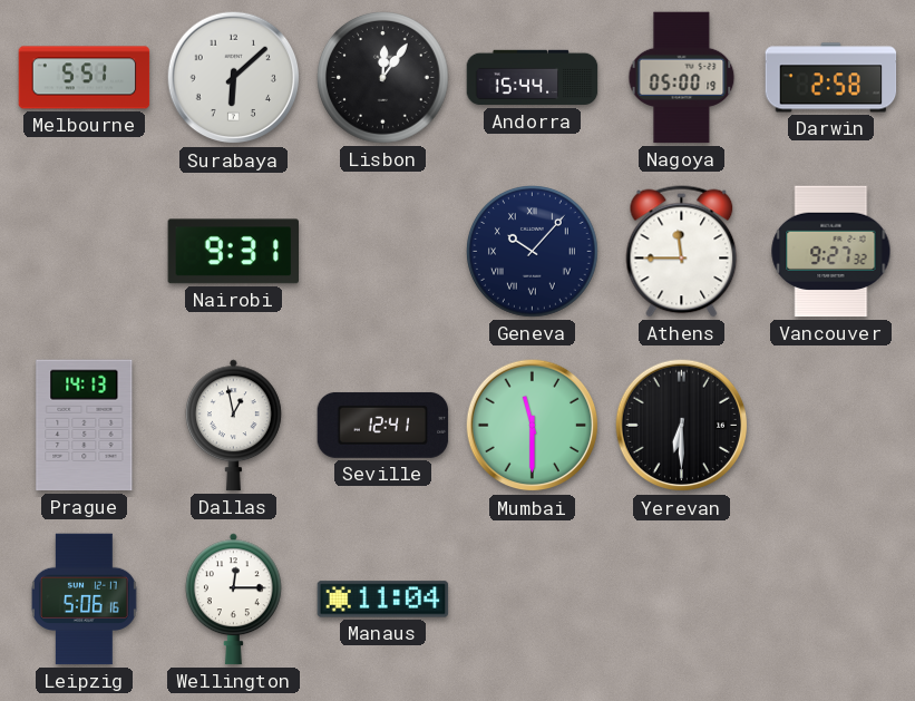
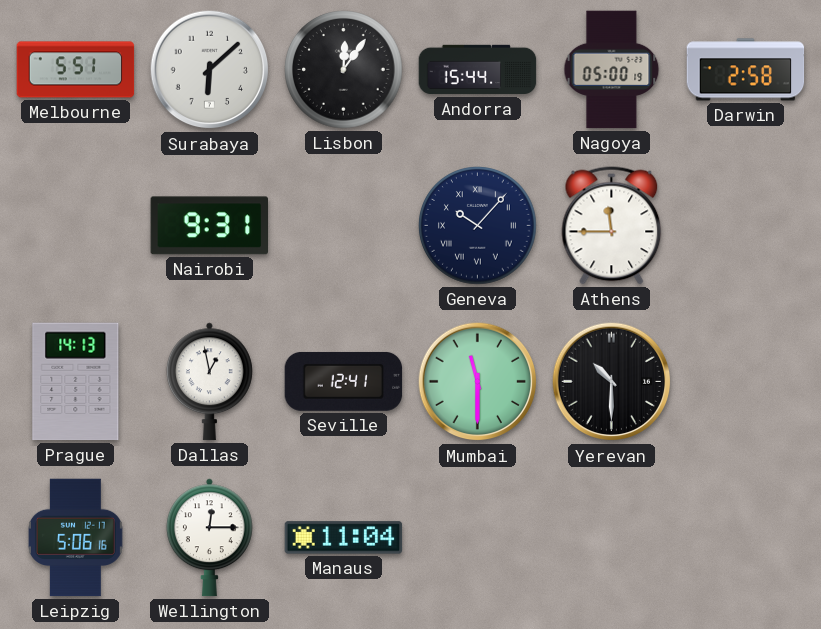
Vancouver: 9:27 -> none (831, 252)
Yerevan: 6:30 -> 10:30 (612, 382)
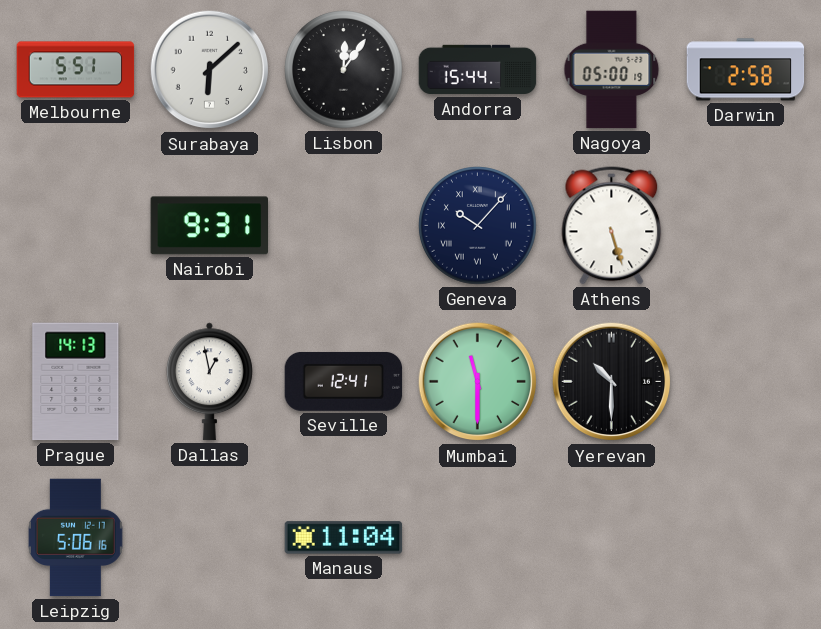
Athens: 11:45 -> 5:27 (612, 226)
Wellington: 12:15 -> none (209, 538)
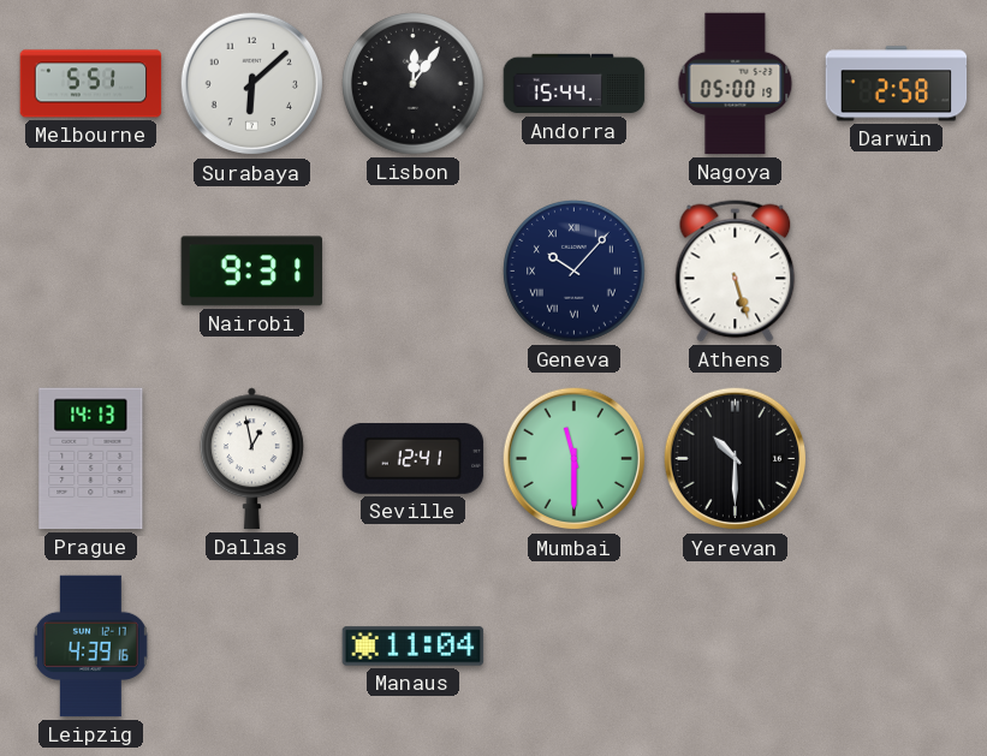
Leipzig: 5:06 -> 4:39 (90, 647)
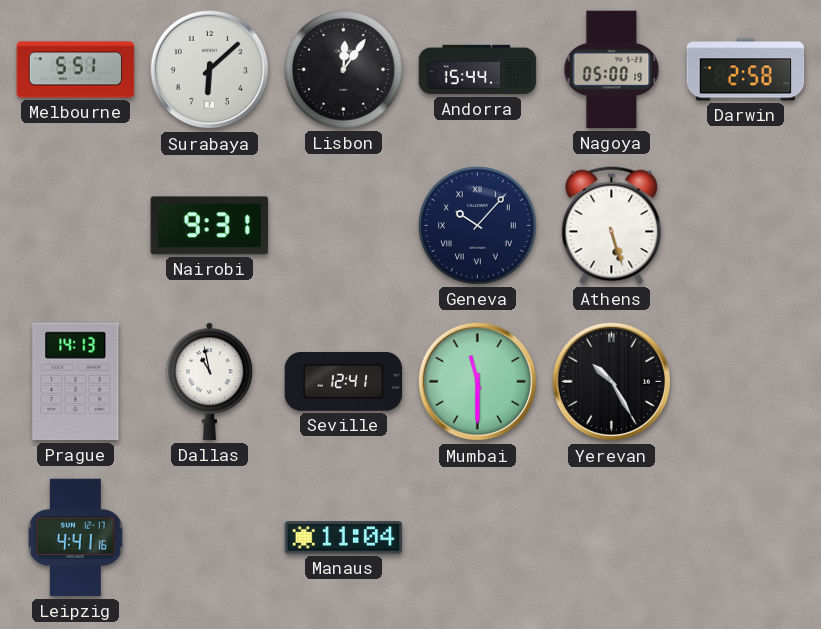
Dallas: 12:58 -> 10:58 (209, 382)
Yerevan: 10:30 -> 10:25 (612, 382)
Leipzig: 4:39 -> 4:41 (75, 538)
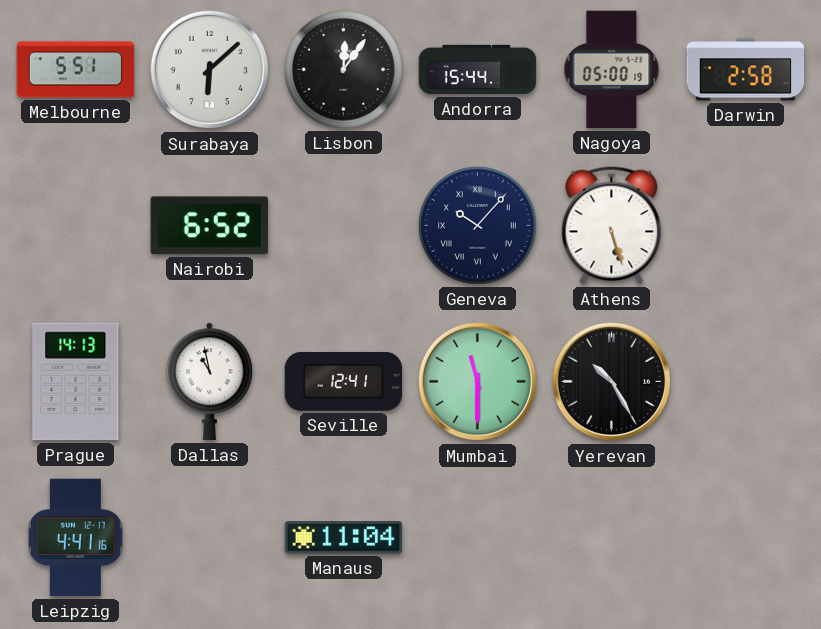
Nairobi: 9:31 -> 6:52 (210, 226)
